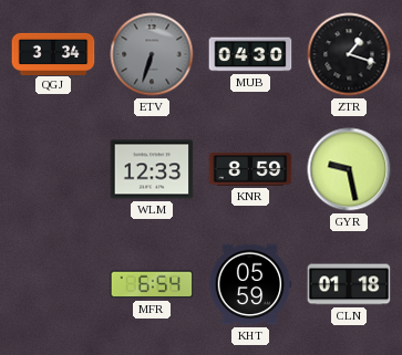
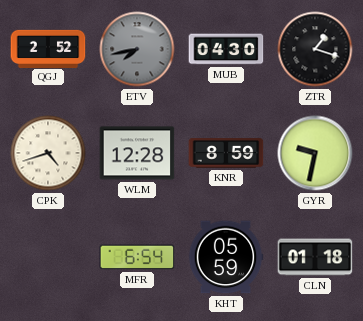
QGJ: 3:34 -> 2:52 (48, 48)
ETV: 6:33 -> 7:43 (137, 49)
CPK: none -> 4:42 (48, 153)
WLM: 12:33 -> 12:28 (137, 153)
GYR: 9:28 -> 9:32 (315, 153)
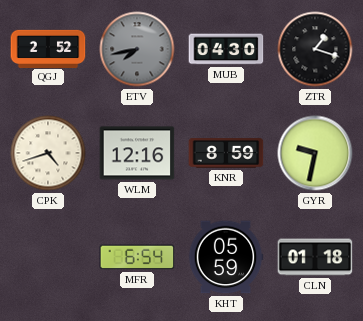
WLM: 12:28 -> 12:16 (137, 153)
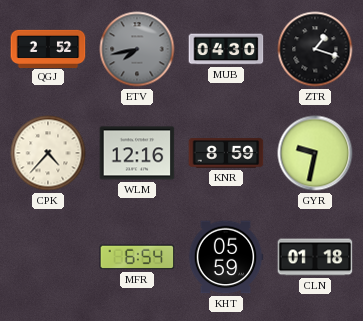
CPK: 4:42 -> 4:37 (48, 153)
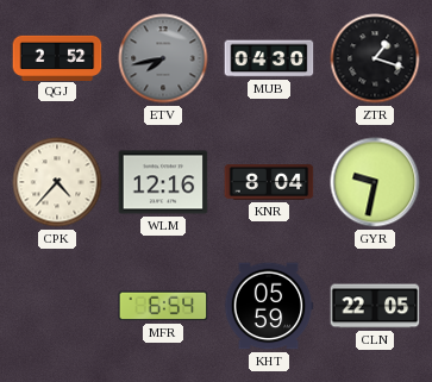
KNR: 8:59 -> 8:04 (269, 182)
CLN: 01:18 -> 22:05 (375, 306)
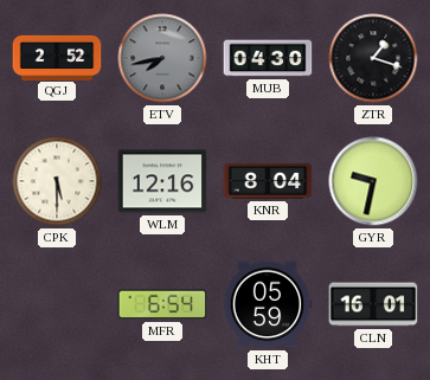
CPK: 4:37 -> 5:30 (57, 181)
CLN: 22:05 -> 16:01 (373, 304)
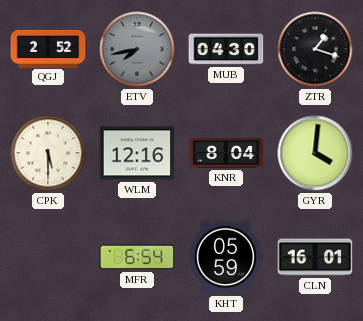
GYR: 9:32 -> 4:01 (315, 153)
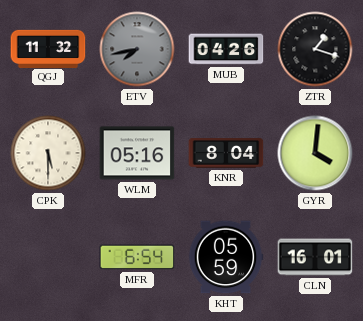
QGJ: 2:52 -> 11:32 (48, 48)
MUB: 04:30 -> 04:26 (226, 49)
WLM: 12:16 -> 05:16 (137, 153)
